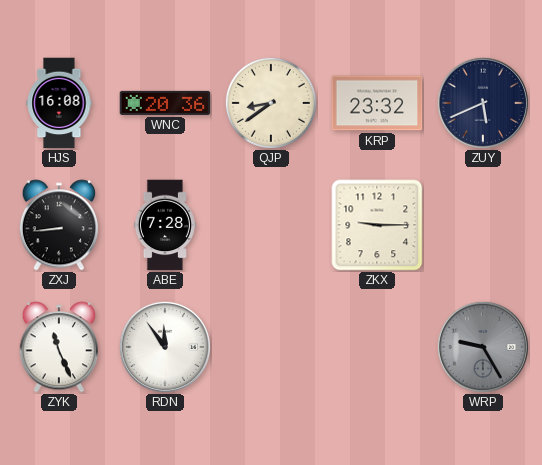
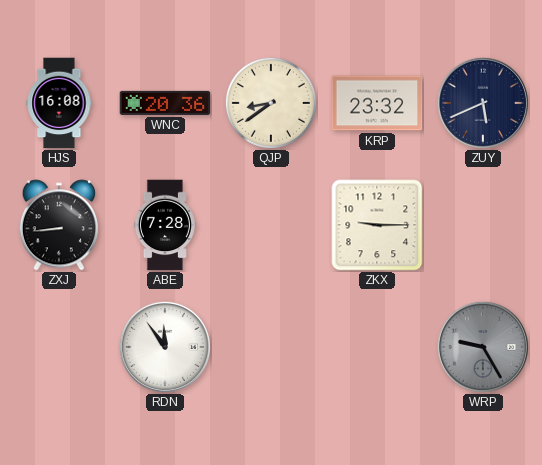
ZYK: 11:26 -> none (58, 347)
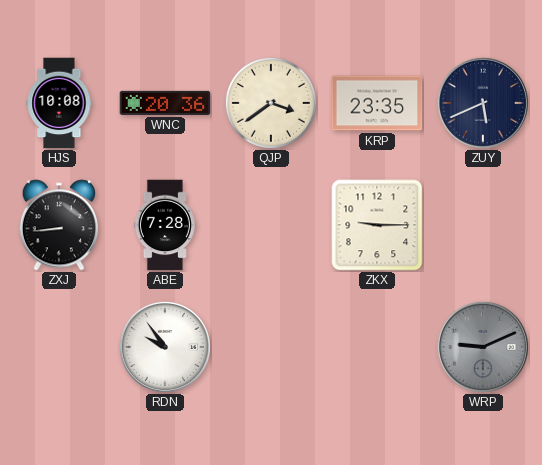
HJS: 16:08 -> 10:08 (59, 103)
QJP: 8:39 -> 3:39 (271, 103)
KRP: 23:32 -> 23:35 (377, 103)
RDN: 11:54 -> 9:54 (165, 347)
WRP: 9:25 -> 9:11 (483, 347)
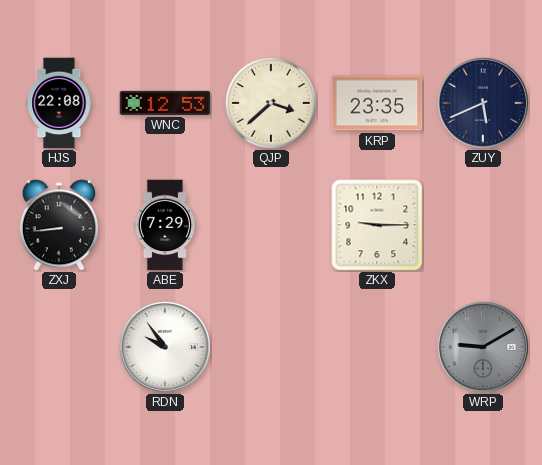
HJS: 10:08 -> 22:08 (59, 103)
WNC: 20:36 -> 12:53 (165, 103)
QJP: 3:39 -> 3:38 (271, 103)
ABE: 7:28 -> 7:29 (165, 225)
WRP: 9:11 -> 9:10 (483, 347)
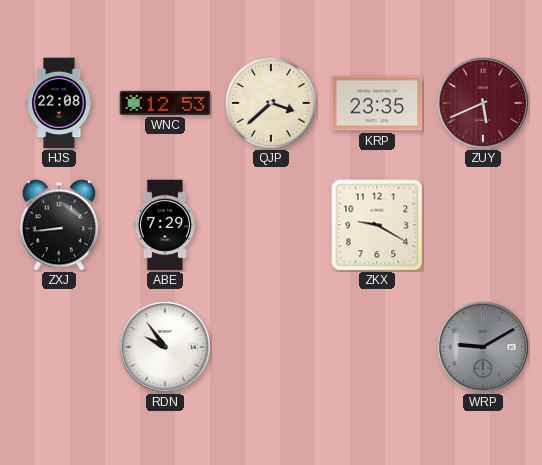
ZUY dial: navy -> burgundy (483, 103)
ZKX: 9:15 -> 9:20 (377, 225)
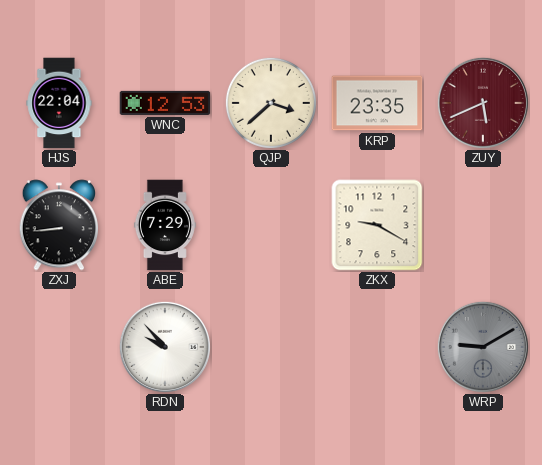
HJS: 22:08 -> 22:04 (59, 103)
RDN: 9:54 -> 9:53 (165, 347)
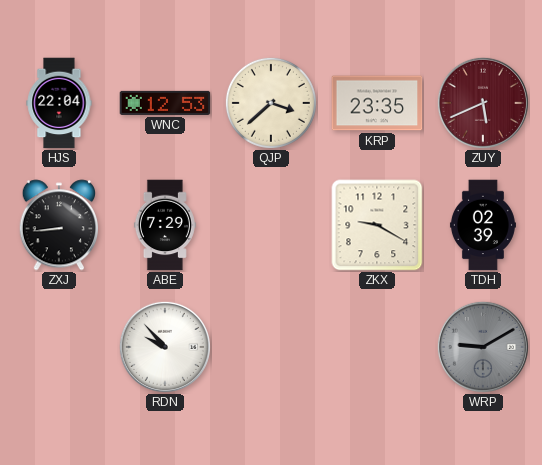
TDH: none -> 02:39 (483, 225)
